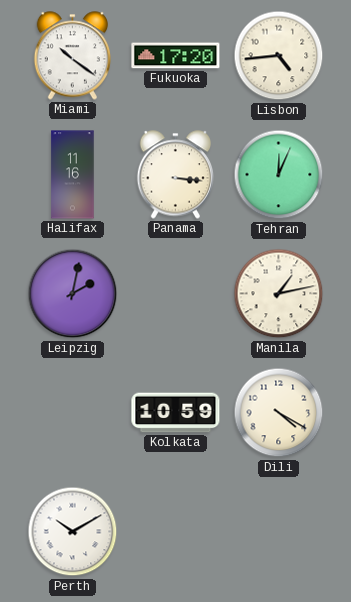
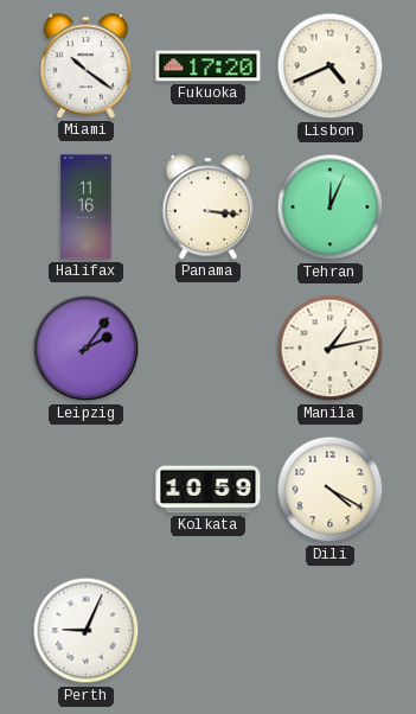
Lisbon: 4:44 -> 4:41 (331, 66)
Leipzig: 2:02 -> 2:06 (87, 349)
Perth: 10:10 -> 9:04 (87, 631)
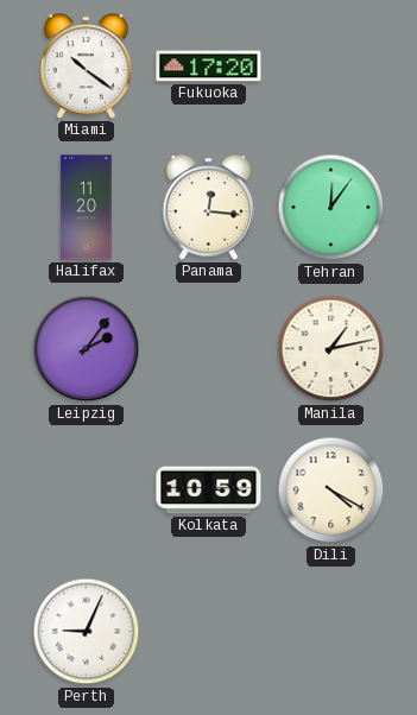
Lisbon: 4:41 -> none (331, 66)
Halifax: 11:16 -> 11:20 (87, 208)
Panama: 3:16 -> 12:16 (208, 208)
Tehran: 12:04 -> 12:06 (331, 208)
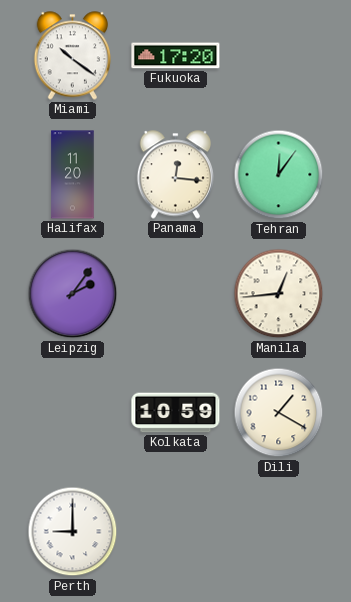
Manila: 1:13 -> 12:44 (279, 294)
Dili: 4:20 -> 1:20 (279, 413)
Perth: 9:04 -> 9:00 (73, 532)
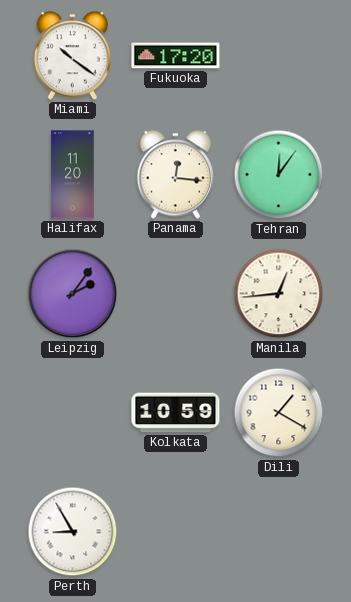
Perth: 9:00 -> 8:55 (73, 532)
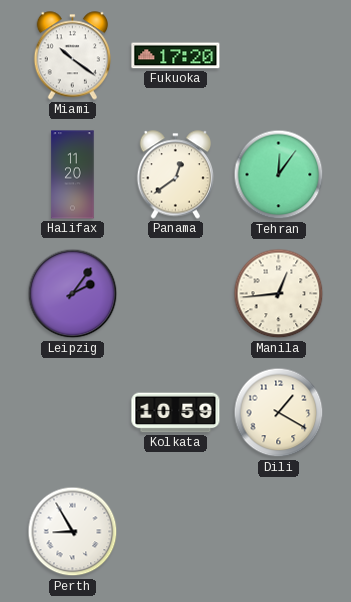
Panama: 12:16 -> 12:39 (175, 175)
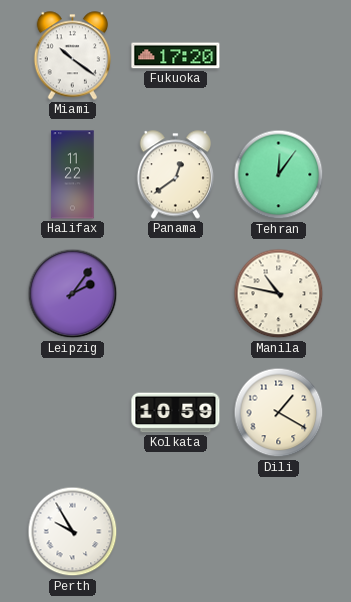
Halifax: 11:20 -> 11:22 (73, 175)
Manila: 12:44 -> 10:47 (279, 294)
Perth: 8:55 -> 9:55 (73, 532)
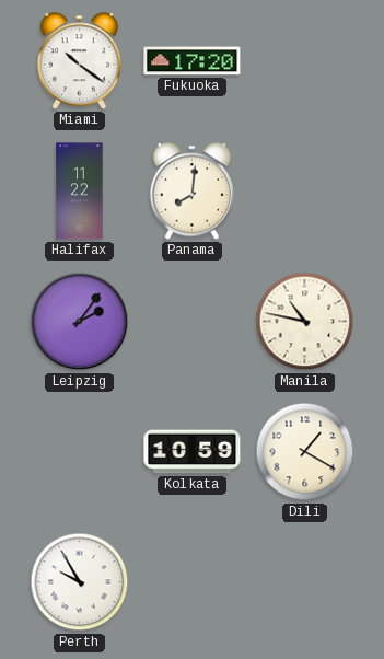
Panama: 12:39 -> 8:01 (191, 192)
Tehran: 12:06 -> none (279, 175)
